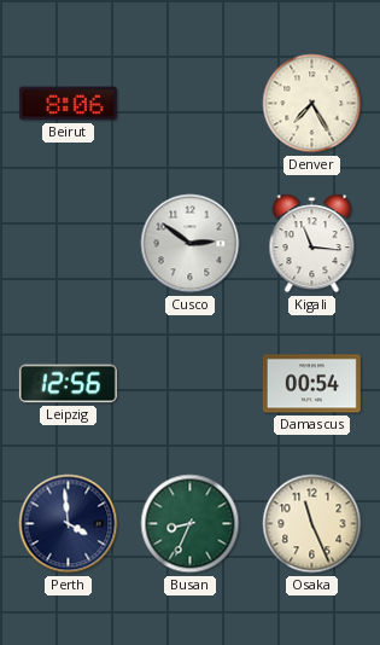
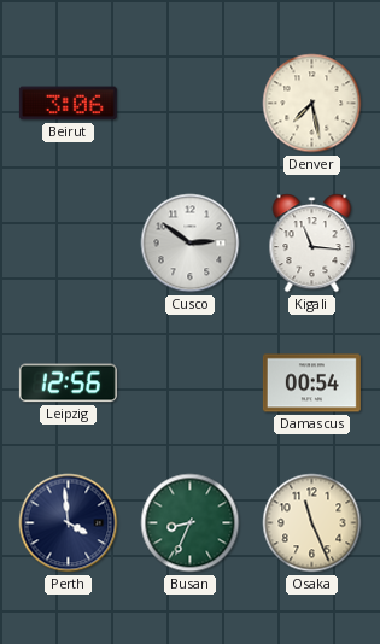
Beirut: 8:06 -> 3:06 (68, 104)
Denver: 7:25 -> 7:28 (312, 104)
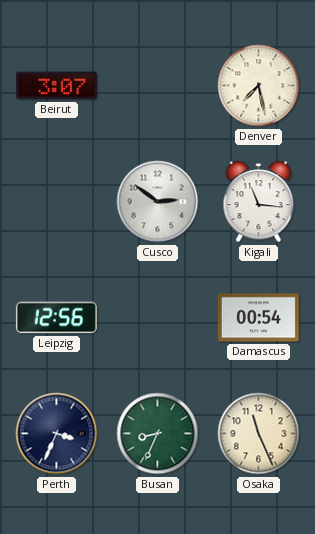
Beirut: 3:06 -> 3:07 (56, 86)
Perth: 3:59 -> 3:34 (57, 434)
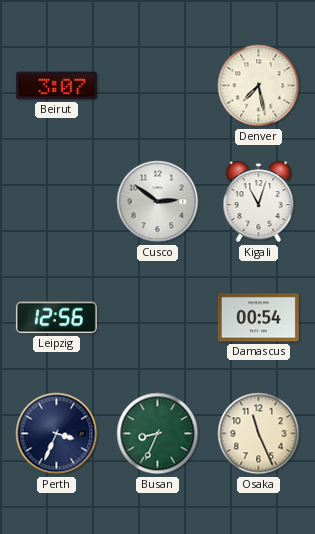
Kigali: 11:16 -> 11:03 (259, 202)
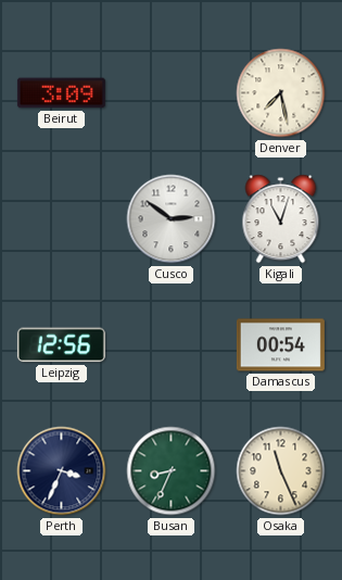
Beirut: 3:07 -> 3:09 (61, 93)
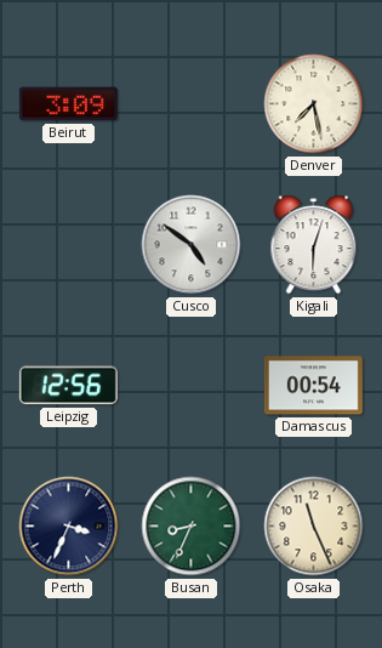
Cusco: 2:51 -> 4:51 (192, 245)
Kigali: 11:03 -> 6:03 (314, 245)
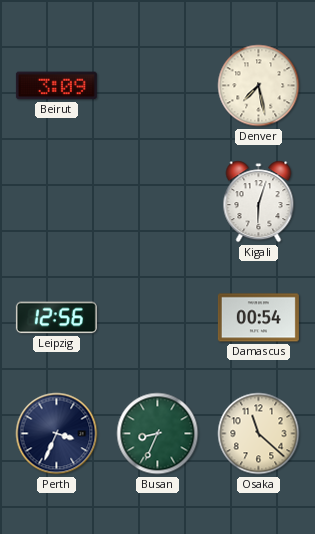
Cusco: 4:51 -> none (192, 245)
Osaka: 11:26 -> 11:22 (259, 434)
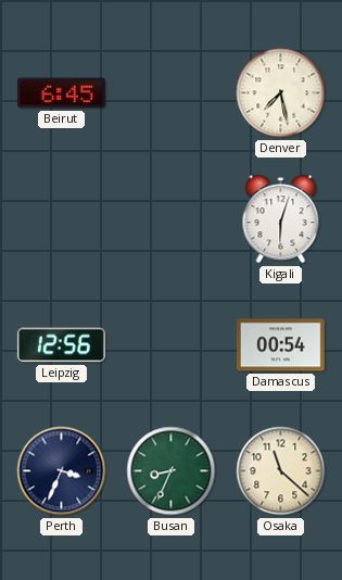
Beirut: 3:09 -> 6:45 (61, 93)
